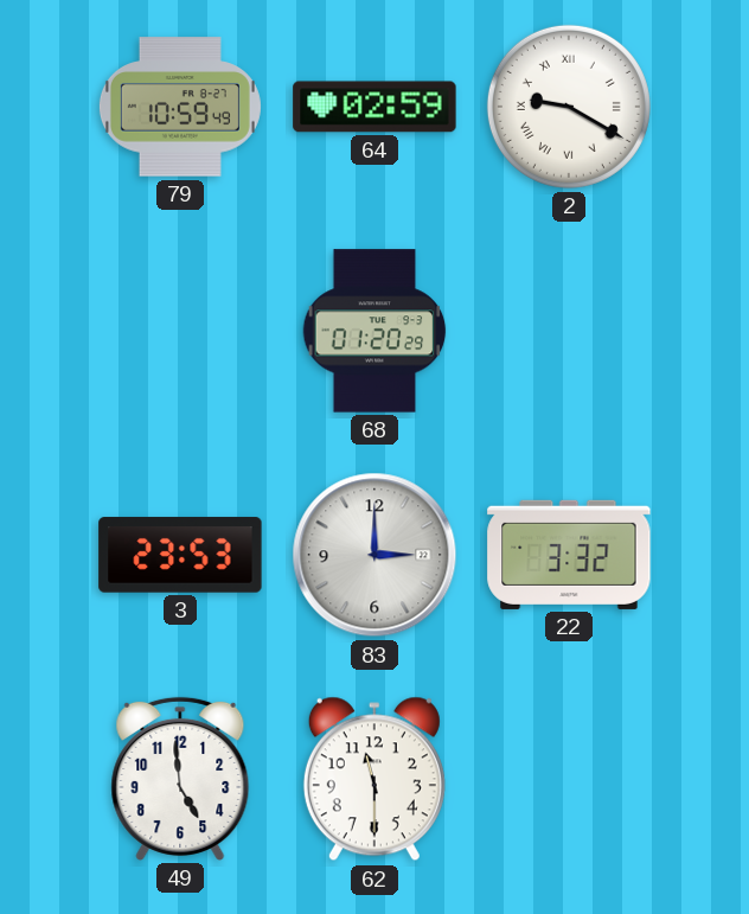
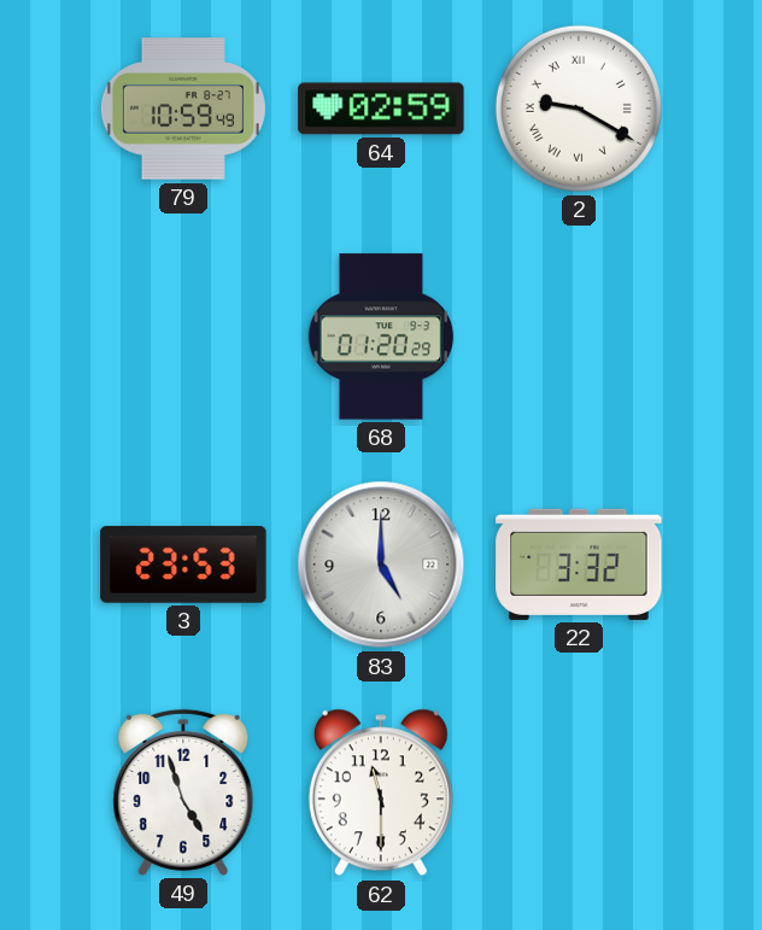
83: 3:00 -> 5:00 (381, 565)
49: 4:59 -> 4:57 (183, 792)
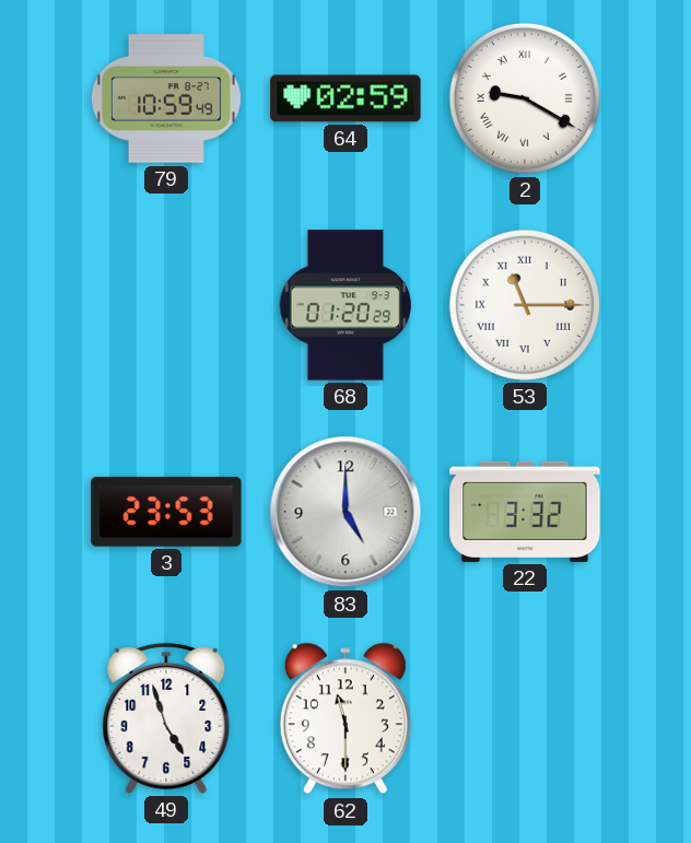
53: none -> 11:15 (525, 305)
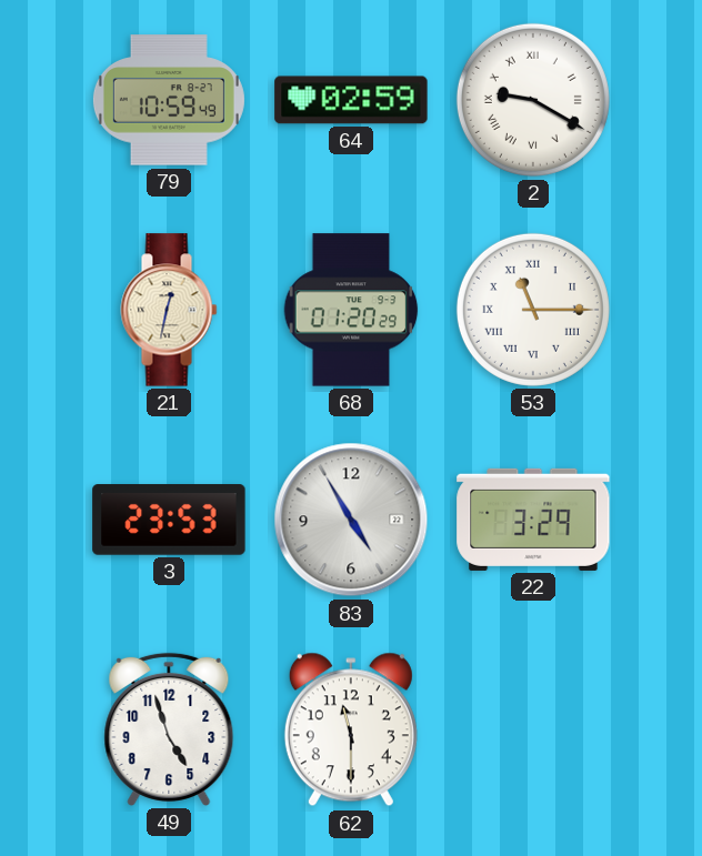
21: none -> 12:32 (169, 310)
83: 5:00 -> 4:55 (351, 520)
22: 3:32 -> 3:29 (533, 520)
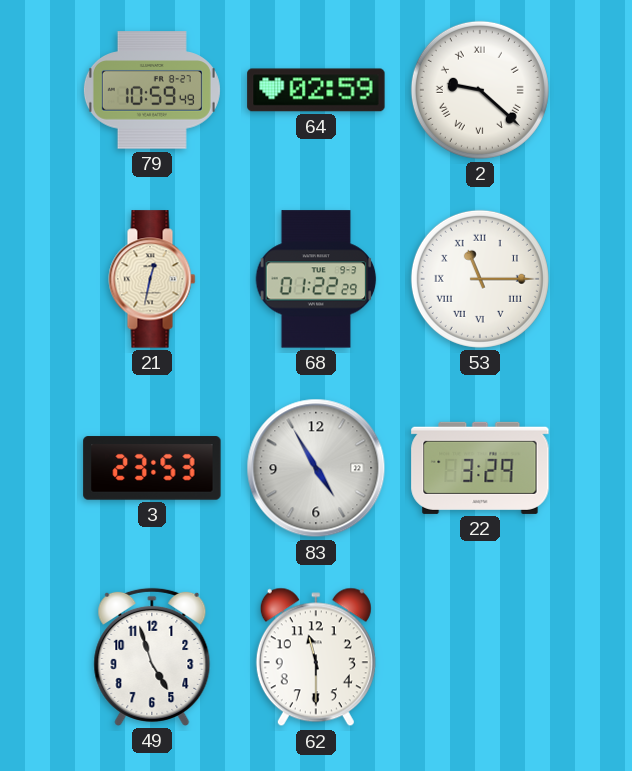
2: 9:20 -> 9:22 (480, 90)
68: 01:20 -> 01:22 (316, 279)
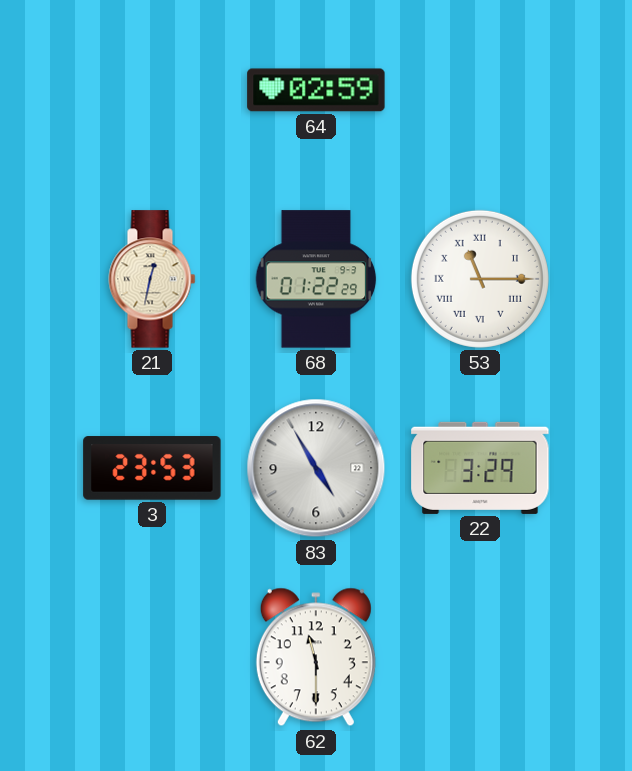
79: 10:59 -> none (152, 90)
2: 9:22 -> none (480, 90)
49: 4:57 -> none (152, 657)
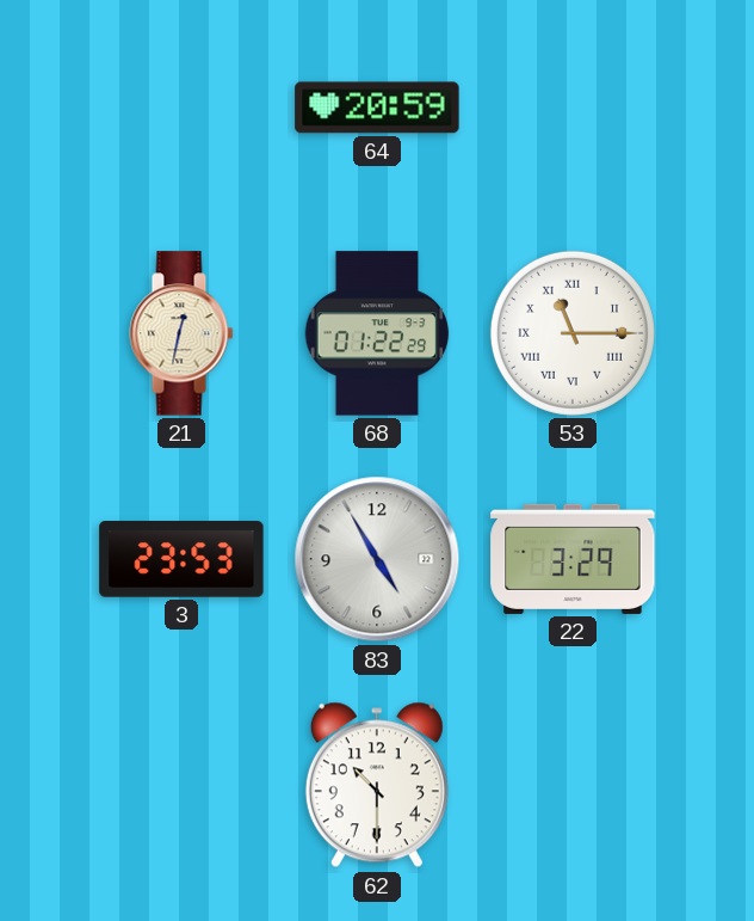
64: 02:59 -> 20:59 (377, 108)
62: 11:30 -> 10:30 (377, 785)
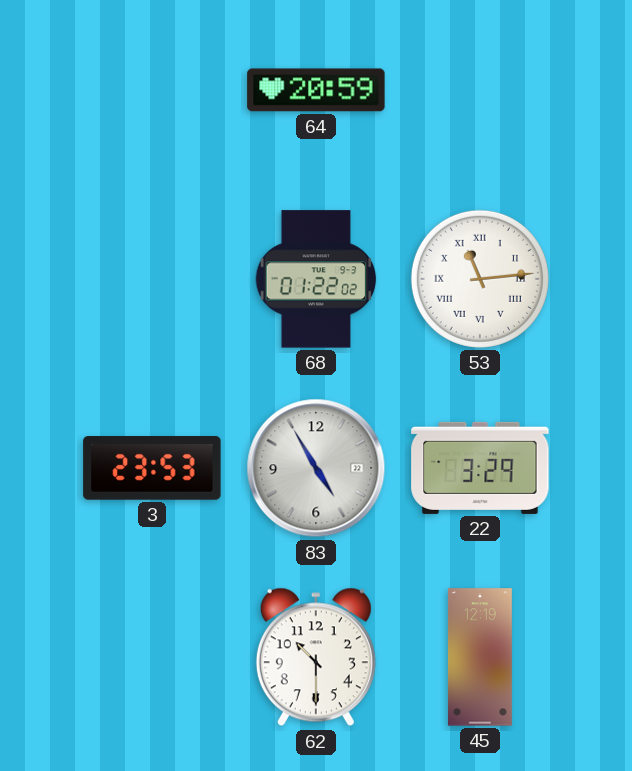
21: 12:32 -> none (181, 333)
68: 01:22:29 -> 01:22:02 (316, 279)
53: 11:15 -> 11:14 (480, 279)
45: none -> 12:19 (480, 657)
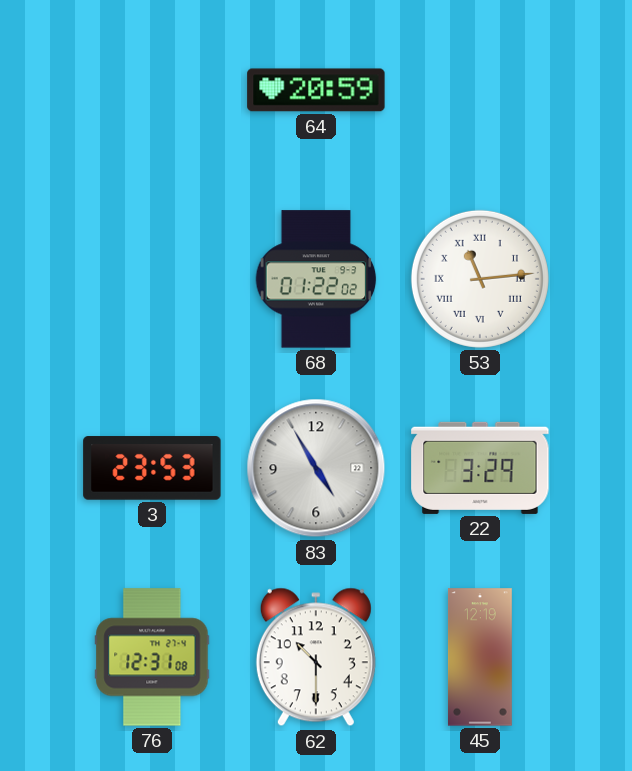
76: none -> 12:31 (152, 657)
